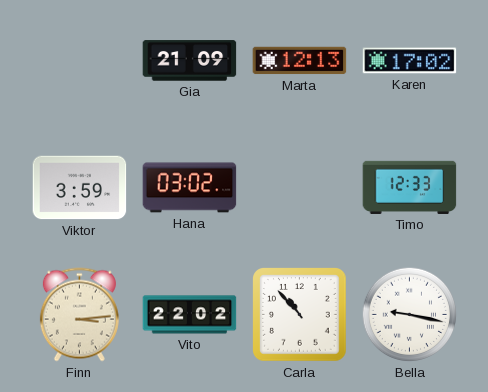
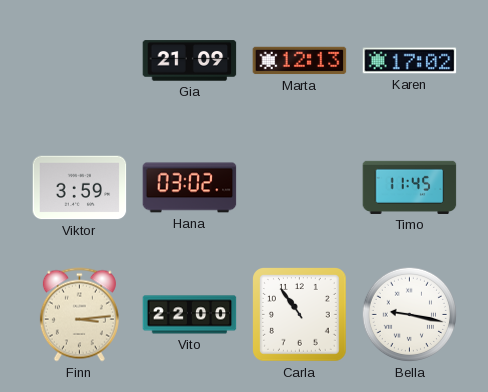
Timo: 12:33 -> 11:45 (410, 187)
Vito: 22:02 -> 22:00 (190, 315)
Carla: 10:53 -> 10:54 (300, 315)
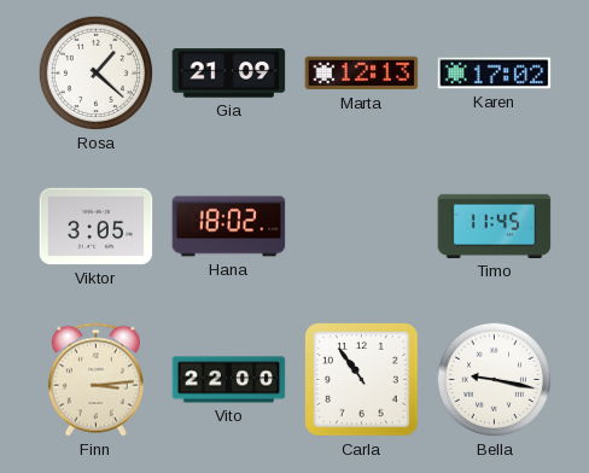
Rosa: none -> 1:22 (97, 74)
Viktor: 3:59 -> 3:05 (97, 227)
Hana: 03:02 -> 18:02 (229, 227)
